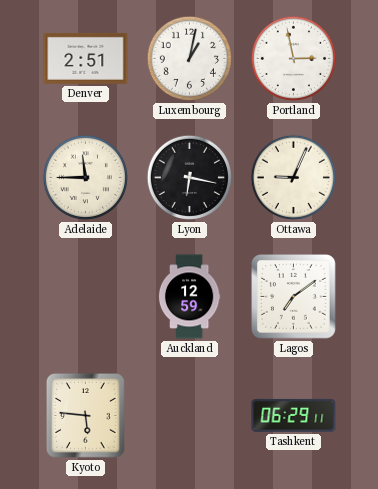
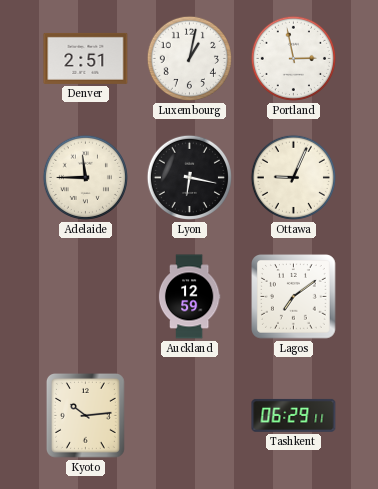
Kyoto: 5:46 -> 10:14 (85, 416)
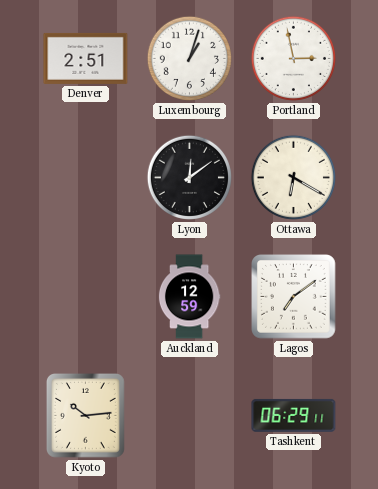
Luxembourg: 1:02 -> 1:03 (189, 58)
Adelaide: 11:45 -> none (85, 177)
Lyon: 6:17 -> 12:09 (189, 177)
Ottawa: 9:04 -> 6:20 (293, 177)
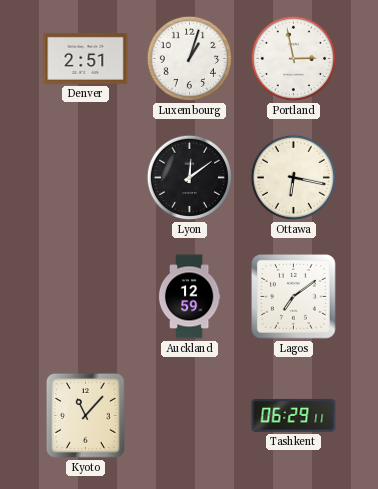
Ottawa: 6:20 -> 6:17 (293, 177)
Kyoto: 10:14 -> 11:07 (85, 416)
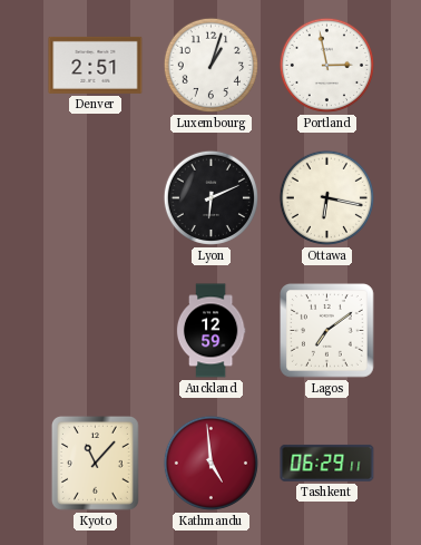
Lyon: 12:09 -> 6:11 (210, 197)
Kathmandu: none -> 4:59 (210, 463)
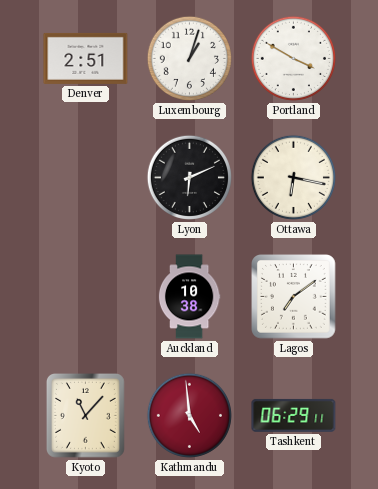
Portland: 2:58 -> 3:50 (293, 58)
Auckland: 12:59 -> 10:38 (189, 297)
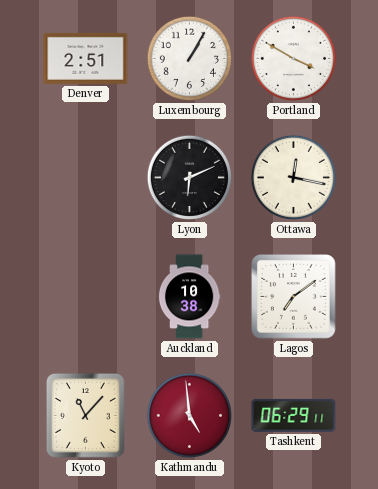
Luxembourg: 1:03 -> 1:05 (189, 58)
Ottawa: 6:17 -> 12:17 (293, 177)
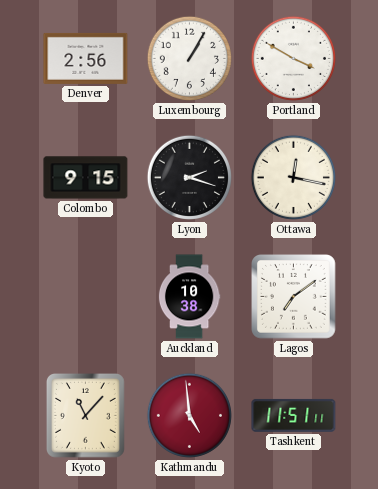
Denver: 2:51 -> 2:56 (86, 58)
Colombo: none -> 9:15 (86, 178)
Lyon: 6:11 -> 2:18 (189, 177)
Tashkent: 06:29 -> 11:51 (294, 415)
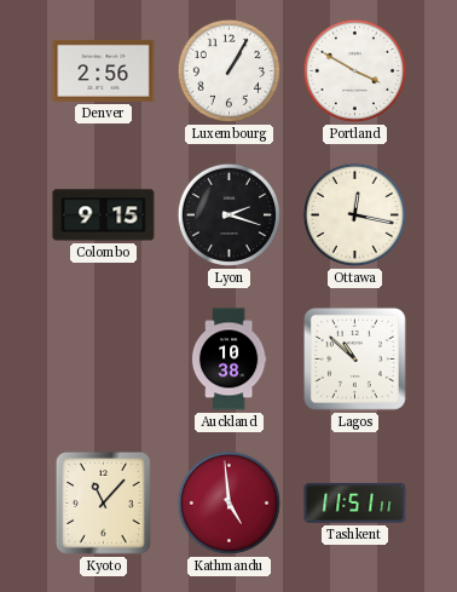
Lagos: 7:09 -> 10:52 (355, 360)
